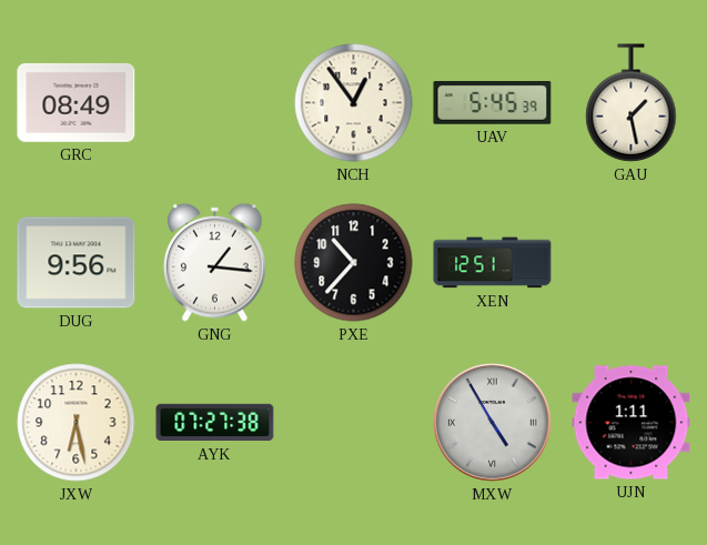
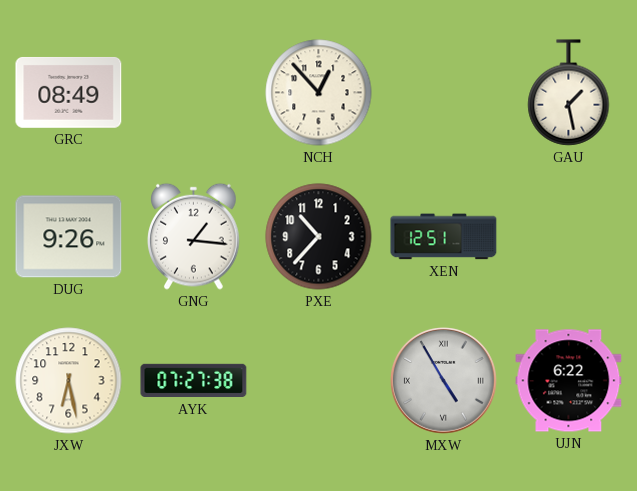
NCH: 12:54 -> 12:53 (319, 93)
UAV: 5:45 -> none (493, 103)
DUG: 9:56 -> 9:26 (69, 237)
UJN: 1:11 -> 6:22 (569, 381)
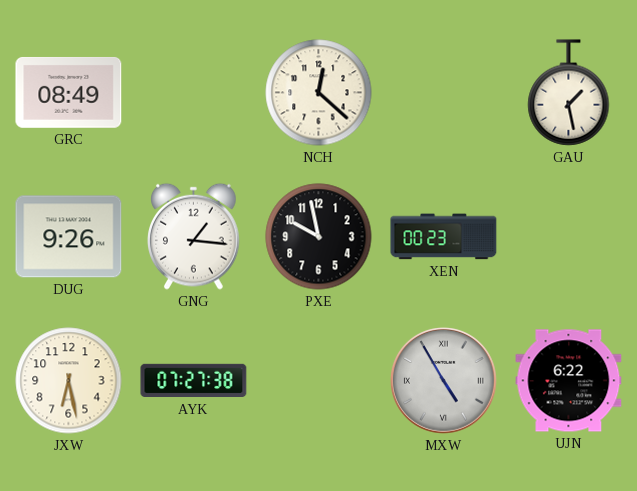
NCH: 12:53 -> 12:22 (319, 93)
PXE: 10:37 -> 9:58 (319, 237)
XEN: 12:51 -> 00:23 (444, 237)
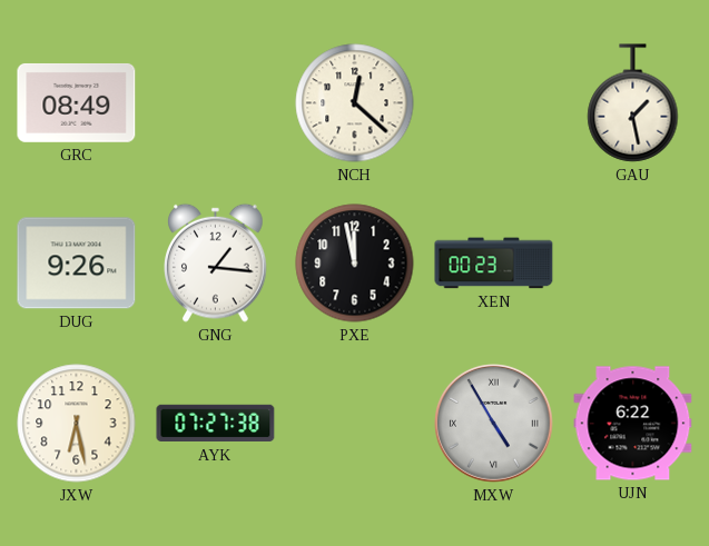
PXE: 9:58 -> 11:58 (355, 264)
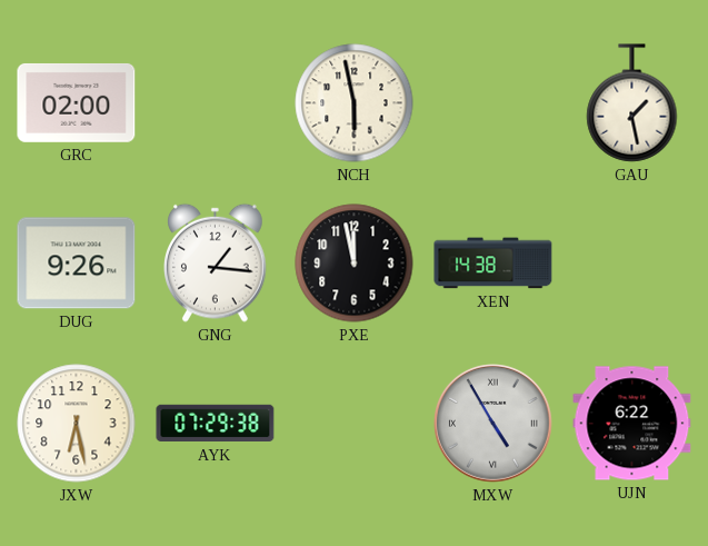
GRC: 08:49 -> 02:00 (77, 102)
NCH: 12:22 -> 5:58 (355, 103)
XEN: 00:23 -> 14:38 (493, 264)
AYK: 07:27 -> 07:29 (216, 424)
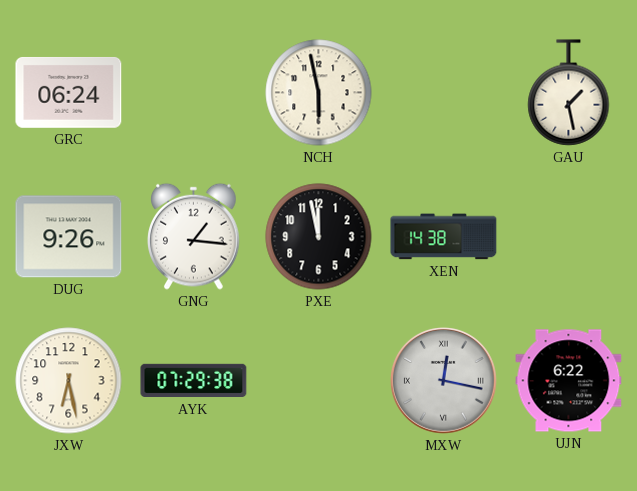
GRC: 02:00 -> 06:24 (69, 92)
MXW: 4:55 -> 12:17 (444, 381)
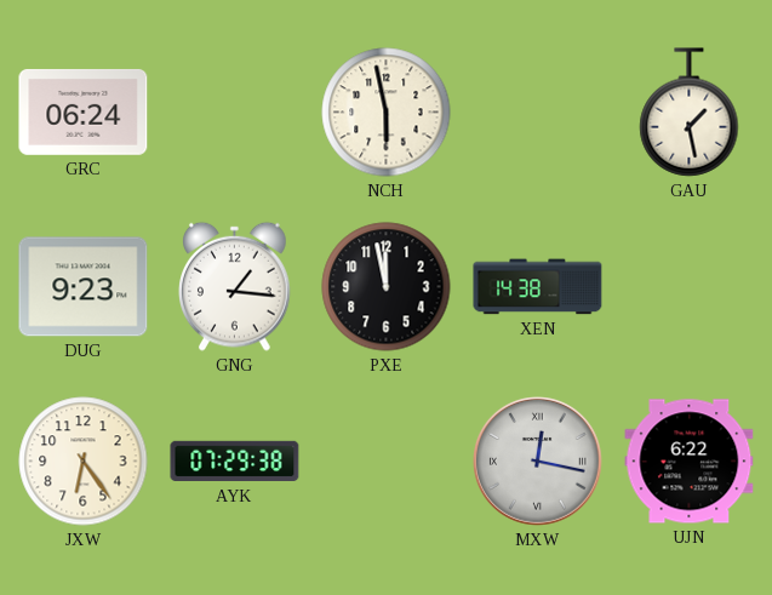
DUG: 9:26 -> 9:23 (84, 287)
JXW: 6:28 -> 6:24 (84, 462)
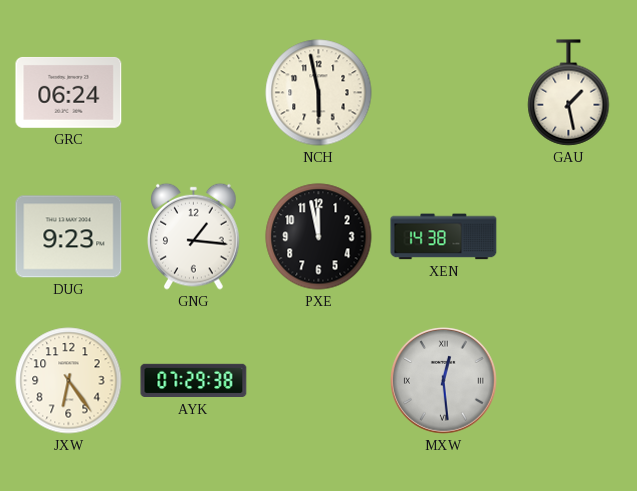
MXW: 12:17 -> 12:29 (444, 381)
UJN: 6:22 -> none (690, 462)
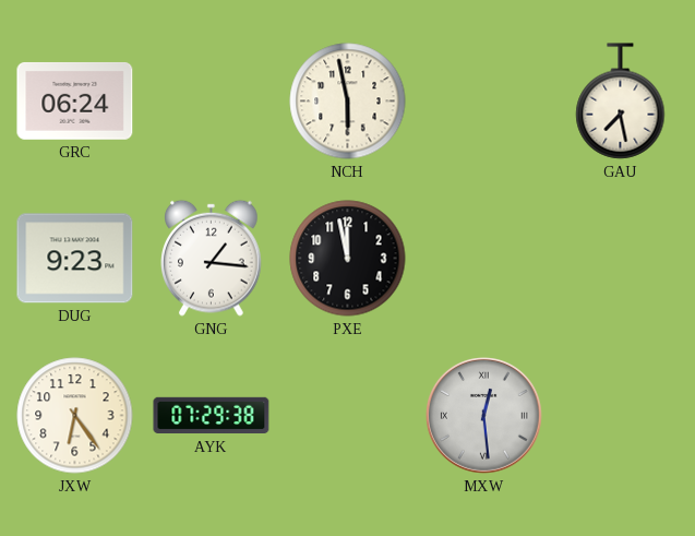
GAU: 1:28 -> 7:28 (621, 102)
XEN: 14:38 -> none (444, 237)
